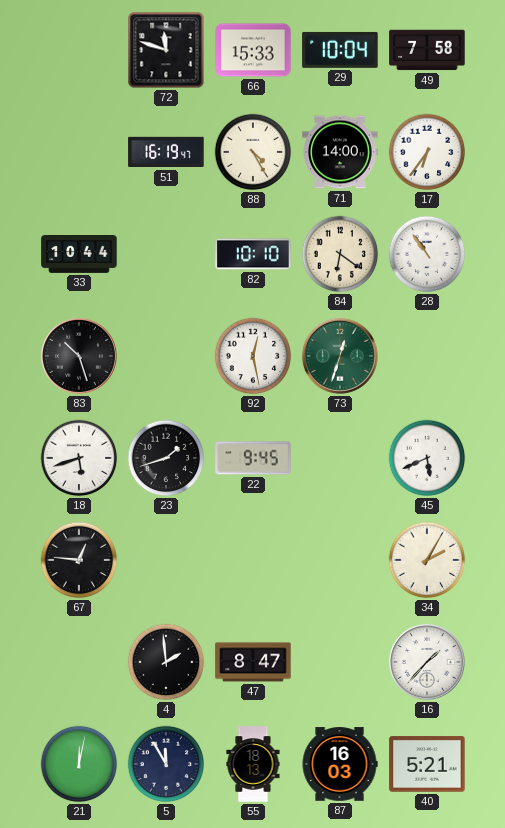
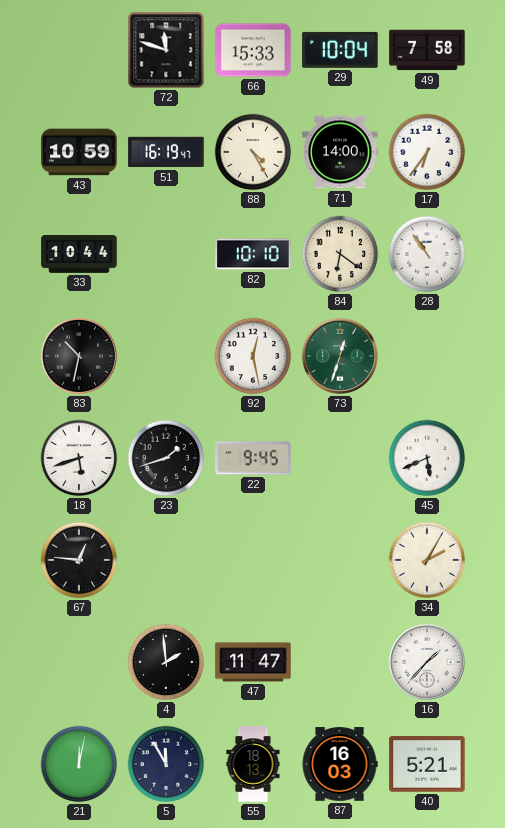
43: none -> 10:59 (79, 152)
83: 10:27 -> 10:32 (79, 356)
47: 8:47 -> 11:47 (253, 662)
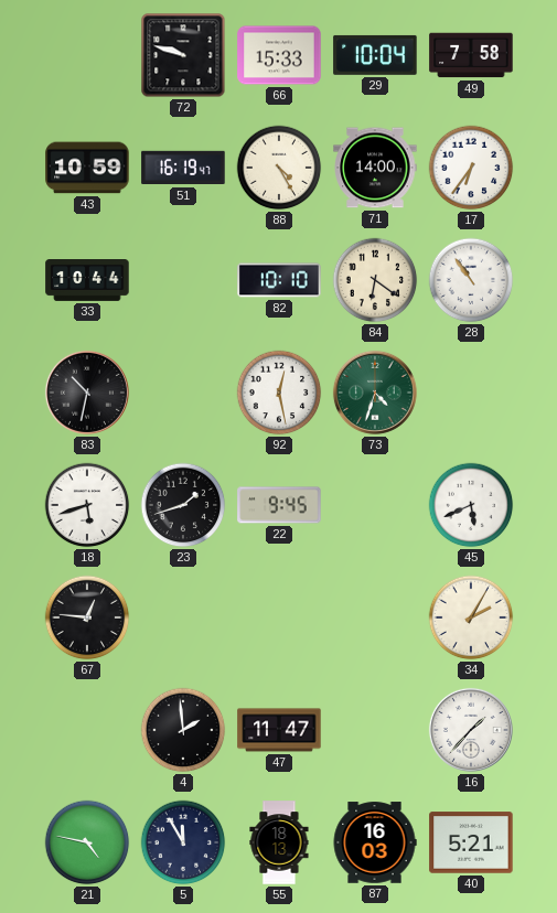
72: 11:48 -> 9:48 (183, 55)
73: 12:33 -> 4:33 (375, 393)
21: 12:02 -> 4:47 (87, 842)
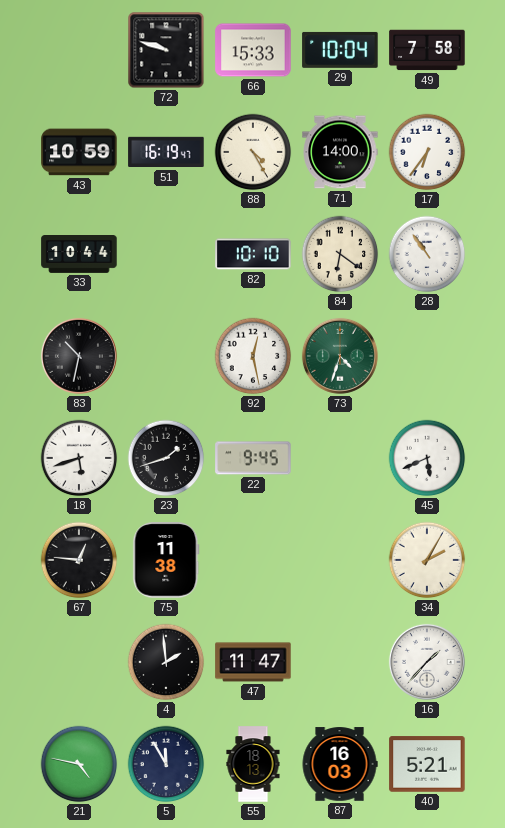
75: none -> 11:38 (166, 560)
